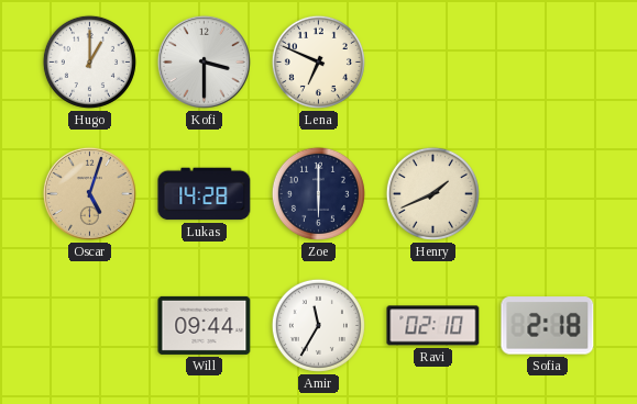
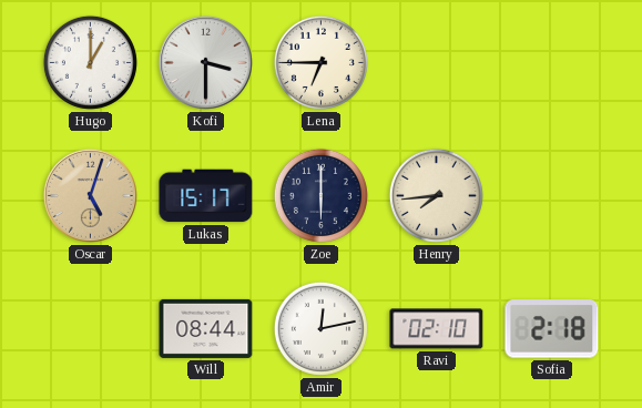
Lena: 6:49 -> 6:45 (320, 62)
Lukas: 14:28 -> 15:17 (206, 196)
Henry: 1:41 -> 7:44 (436, 195)
Will: 09:44 -> 08:44 (206, 328)
Amir: 11:35 -> 12:13 (320, 328)
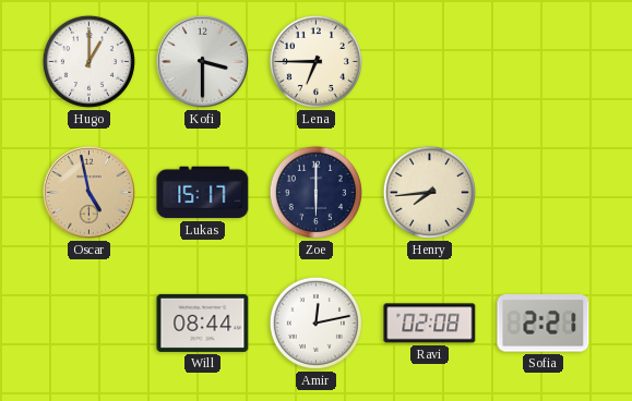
Oscar: 5:03 -> 4:58 (88, 192)
Ravi: 02:10 -> 02:08 (430, 324)
Sofia: 2:18 -> 2:21 (544, 324)
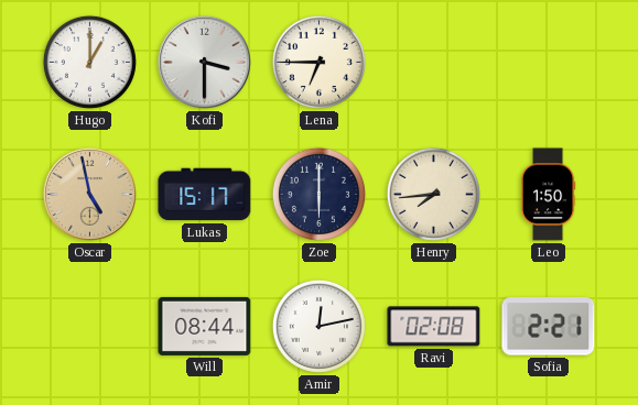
Leo: none -> 1:50 (548, 195)
